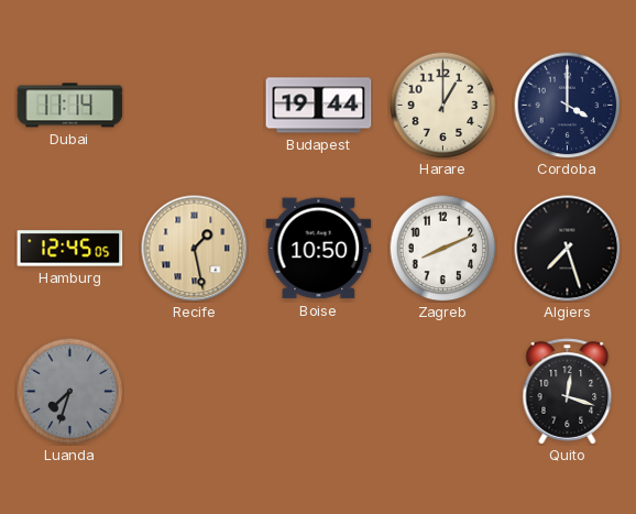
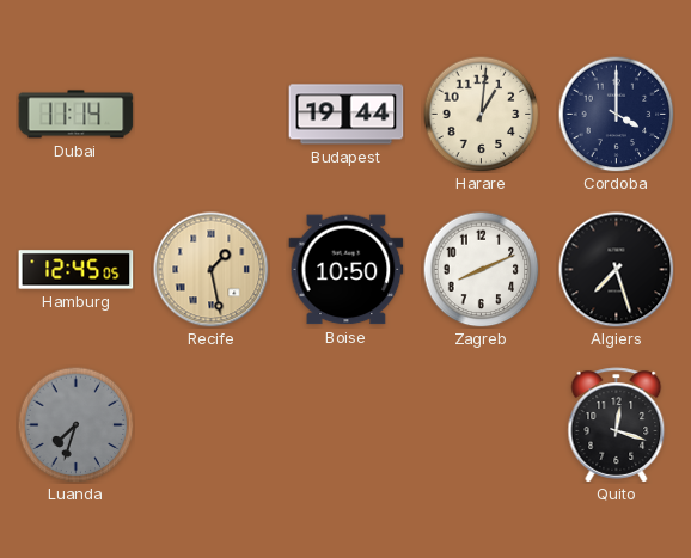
Harare: 1:00 -> 1:01 (481, 114)
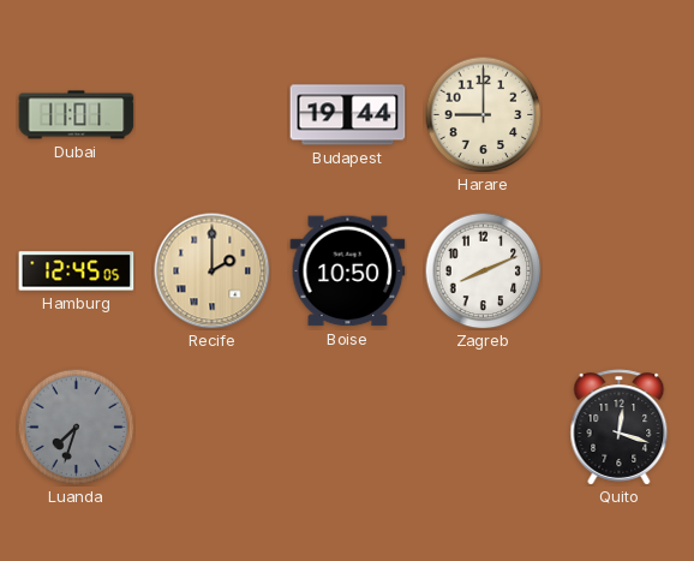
Dubai: 11:14 -> 11:01 (77, 115)
Harare: 1:01 -> 9:00 (483, 114)
Cordoba: 4:00 -> none (616, 114)
Recife: 1:28 -> 2:00 (213, 271)
Algiers: 7:27 -> none (617, 270)
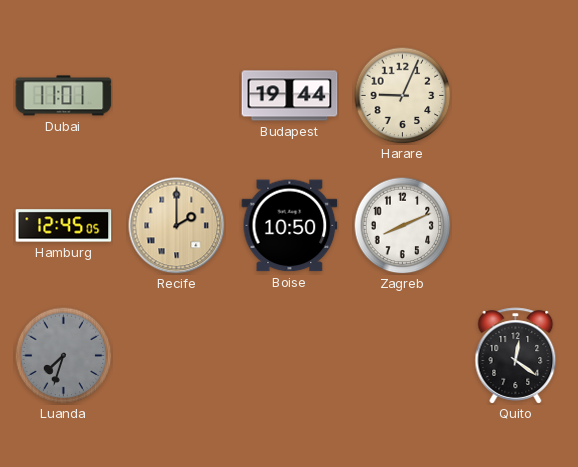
Harare: 9:00 -> 9:04 (402, 95)
Quito: 12:18 -> 12:21 (516, 356)
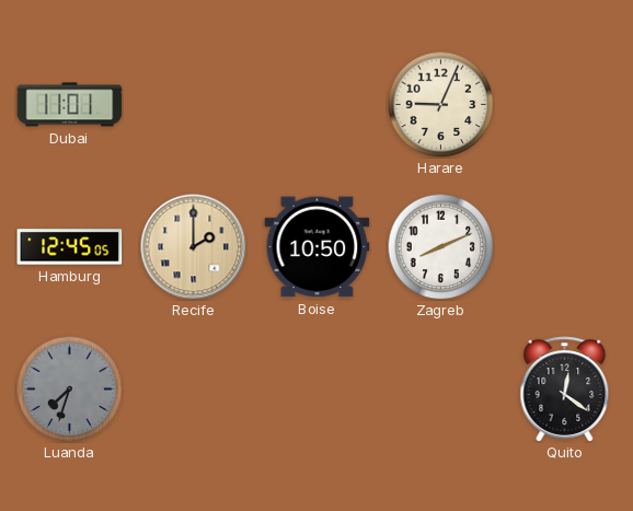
Budapest: 19:44 -> none (290, 96)
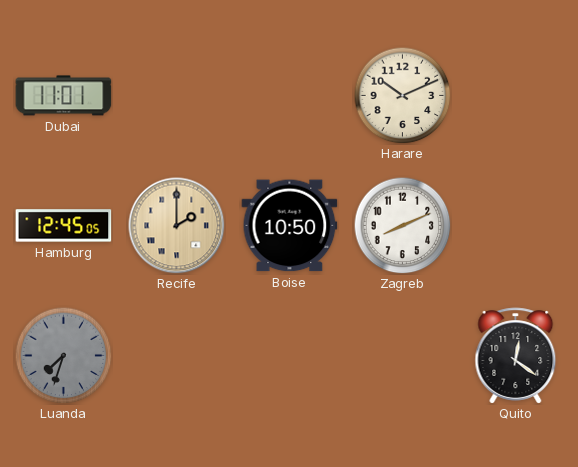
Harare: 9:04 -> 10:11 (402, 95)
